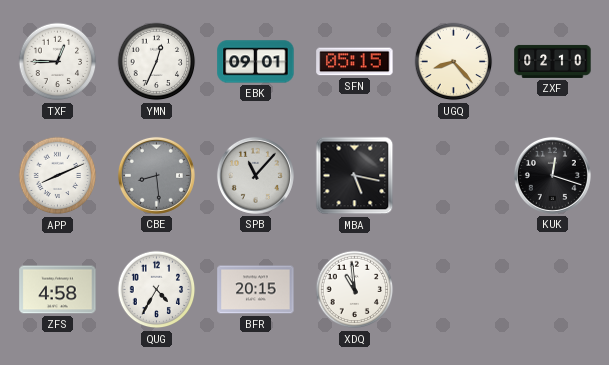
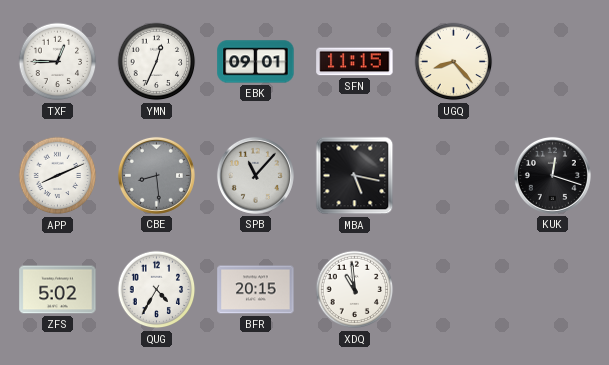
SFN: 05:15 -> 11:15 (355, 62)
ZXF: 02:10 -> none (553, 61)
ZFS: 4:58 -> 5:02 (58, 290)
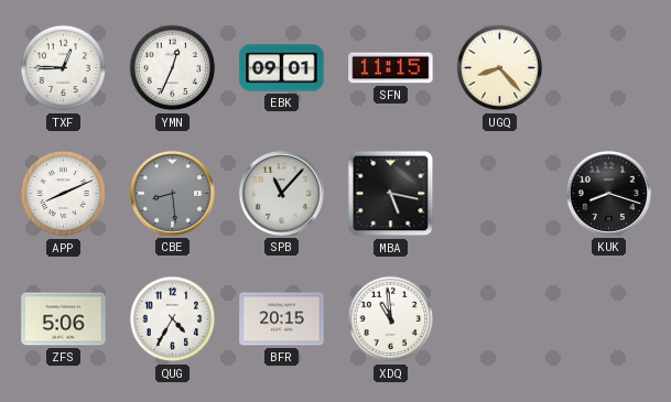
KUK: 12:18 -> 8:18 (608, 193)
ZFS: 5:02 -> 5:06 (64, 319)
